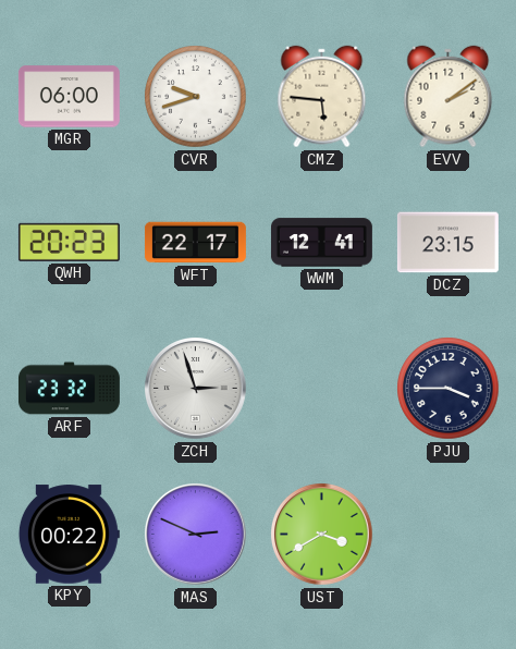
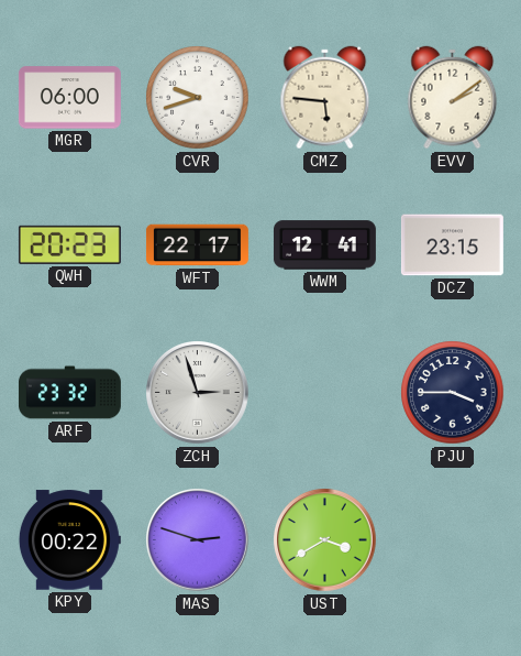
MAS: 2:49 -> 2:48 (198, 540)
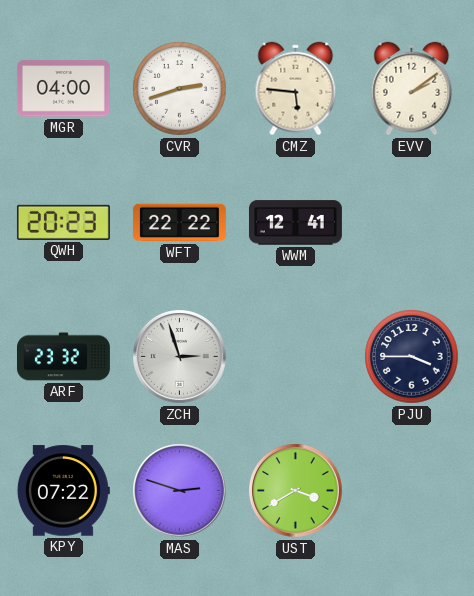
MGR: 06:00 -> 04:00 (63, 89)
CVR: 9:42 -> 2:42 (180, 89)
WFT: 22:17 -> 22:22 (179, 223)
DCZ: 23:15 -> none (452, 245)
KPY: 00:22 -> 07:22 (63, 491)
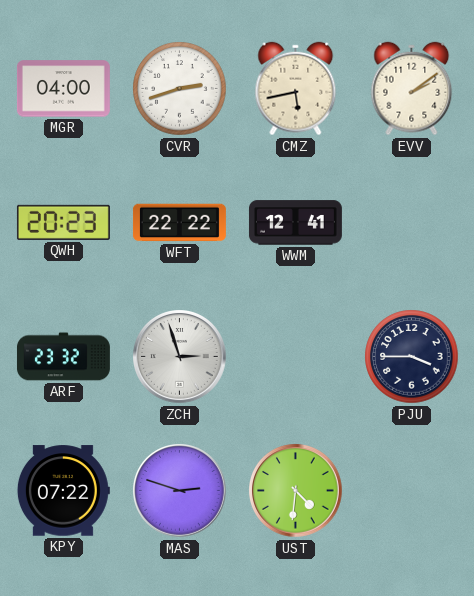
CMZ: 5:46 -> 5:43 (296, 89)
UST: 3:40 -> 4:31 (296, 491)
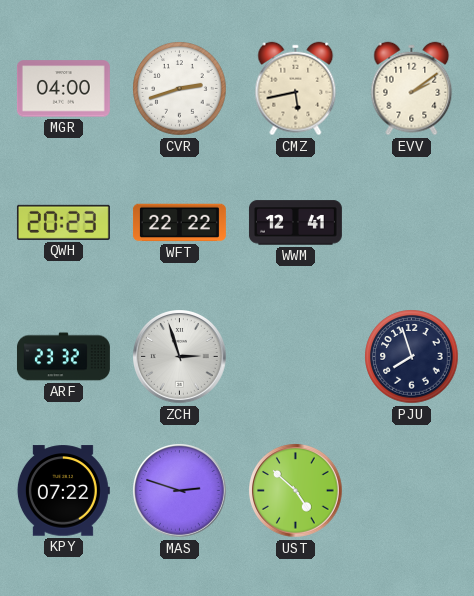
PJU: 3:45 -> 7:57 (412, 357)
UST: 4:31 -> 4:52 (296, 491)
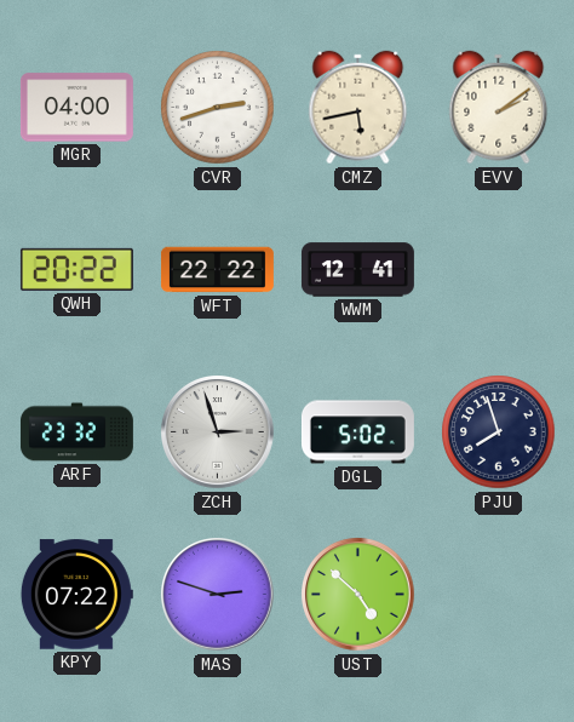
QWH: 20:23 -> 20:22 (76, 269)
DGL: none -> 5:02 (357, 432)
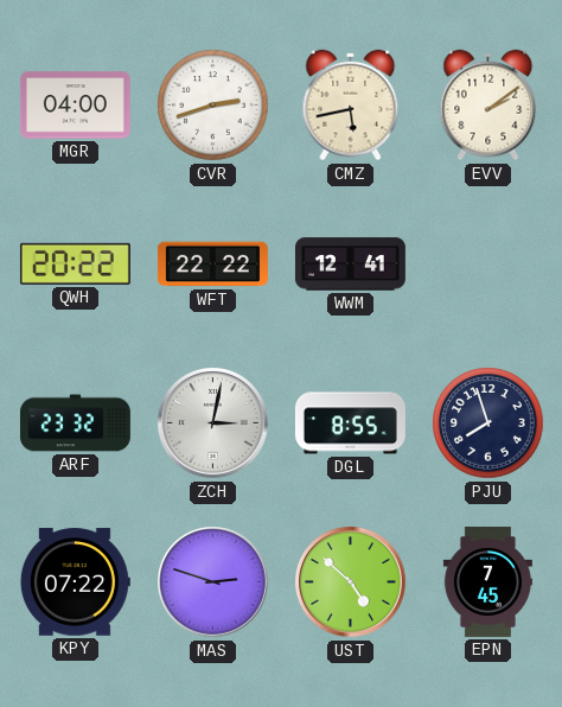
ZCH: 2:57 -> 3:02 (213, 423)
DGL: 5:02 -> 8:55 (350, 423)
EPN: none -> 7:45 (487, 581)
